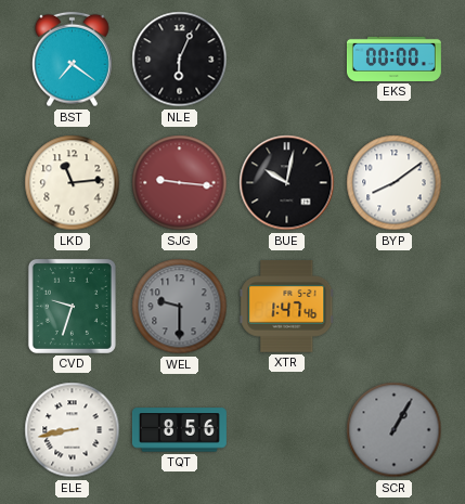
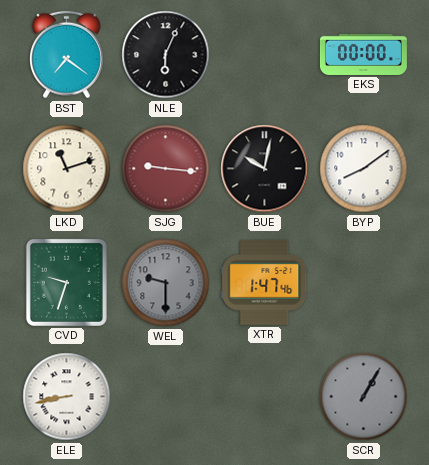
LKD: 11:14 -> 11:12 (67, 169)
TQT: 8:56 -> none (179, 430)
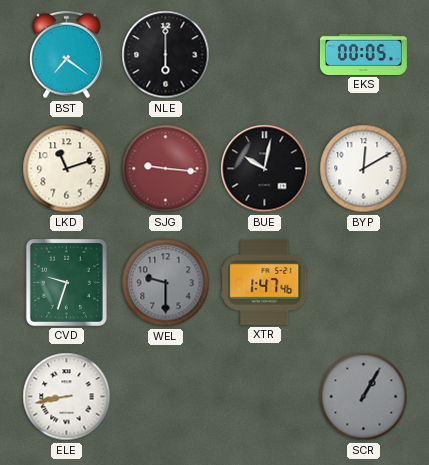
NLE: 6:04 -> 6:00 (166, 55)
EKS: 00:00 -> 00:05 (363, 54)
BYP: 8:09 -> 12:10 (364, 169)
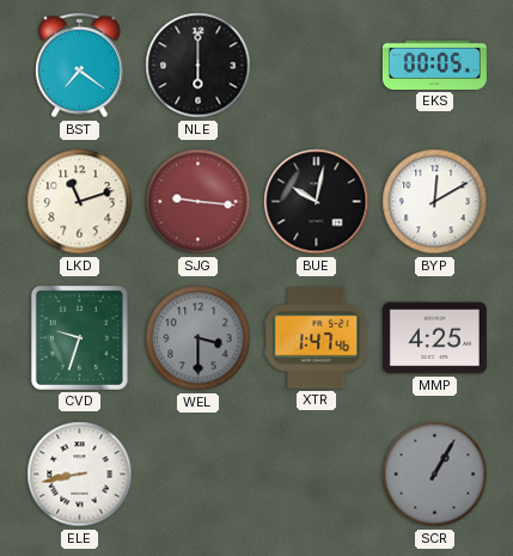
WEL: 9:30 -> 3:30 (199, 338)
MMP: none -> 4:25 (434, 338)
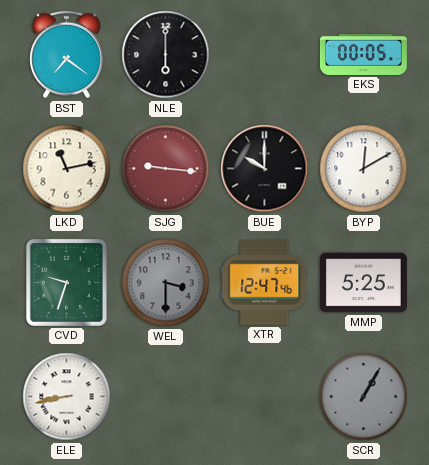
LKD: 11:12 -> 11:13 (67, 169)
BUE: 10:02 -> 10:00 (265, 169)
XTR: 1:47 -> 12:47 (265, 283)
MMP: 4:25 -> 5:25 (363, 283)
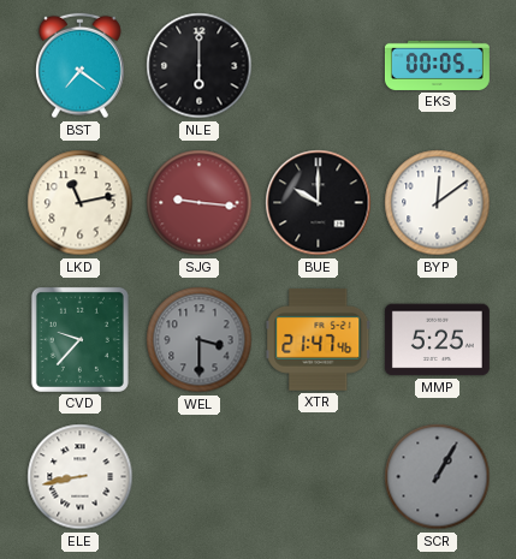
BYP: 12:10 -> 12:09 (438, 203)
CVD: 9:33 -> 9:37 (79, 339)
XTR: 12:47 -> 21:47 (319, 340)
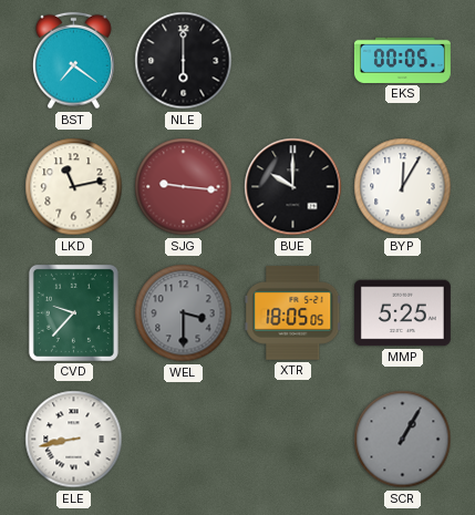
BYP: 12:09 -> 12:05 (403, 187)
XTR: 21:47 -> 18:05 (293, 313)
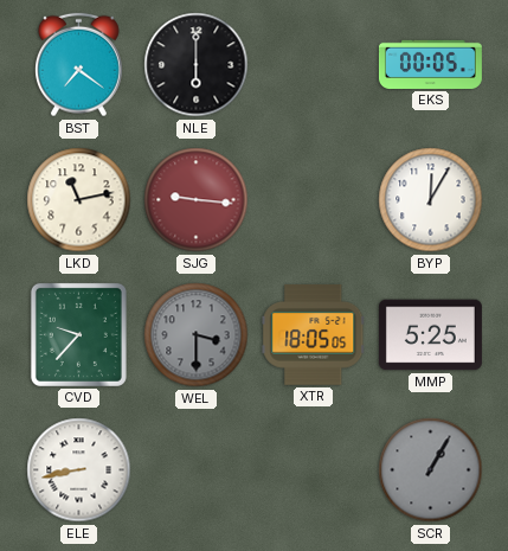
BUE: 10:00 -> none (293, 187)
